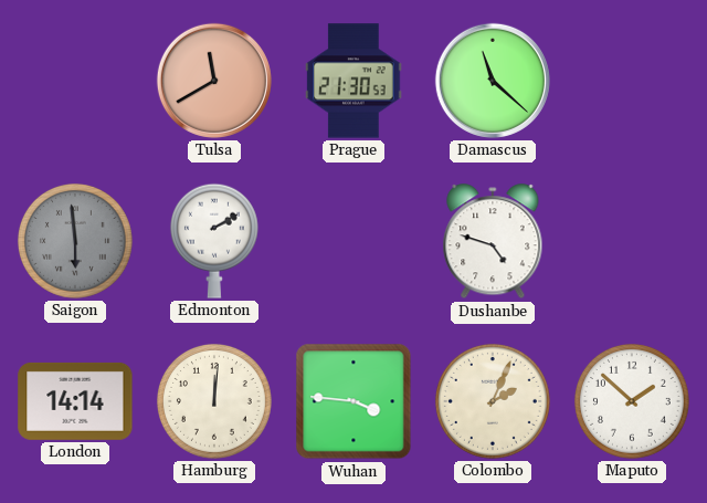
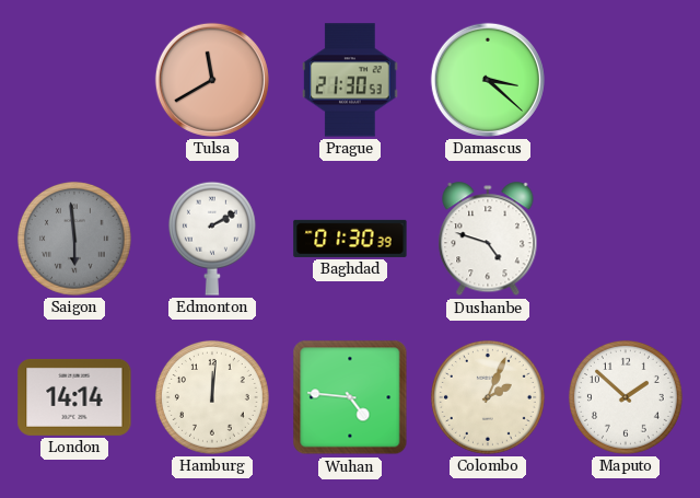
Damascus: 11:22 -> 3:22 (488, 80)
Baghdad: none -> 01:30 (350, 239)
Wuhan: 3:46 -> 4:46 (350, 397)
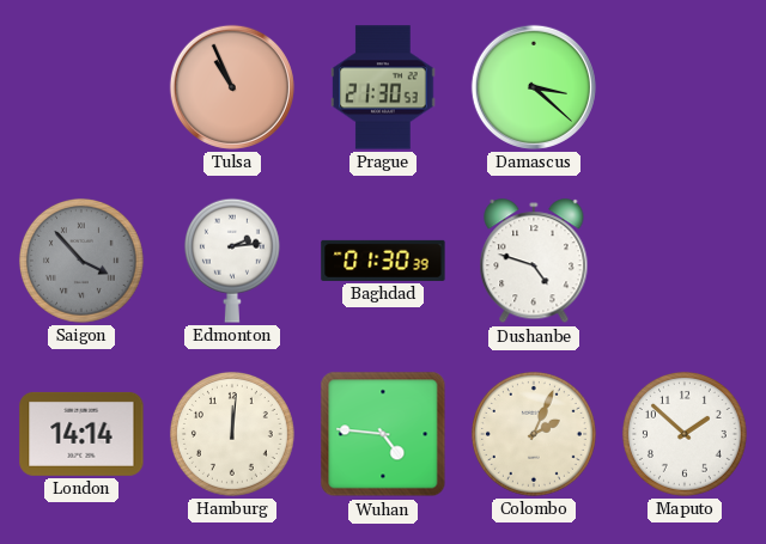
Tulsa: 11:40 -> 10:56 (232, 87)
Saigon: 5:59 -> 3:53 (81, 261)
Edmonton: 2:10 -> 2:14 (232, 261)
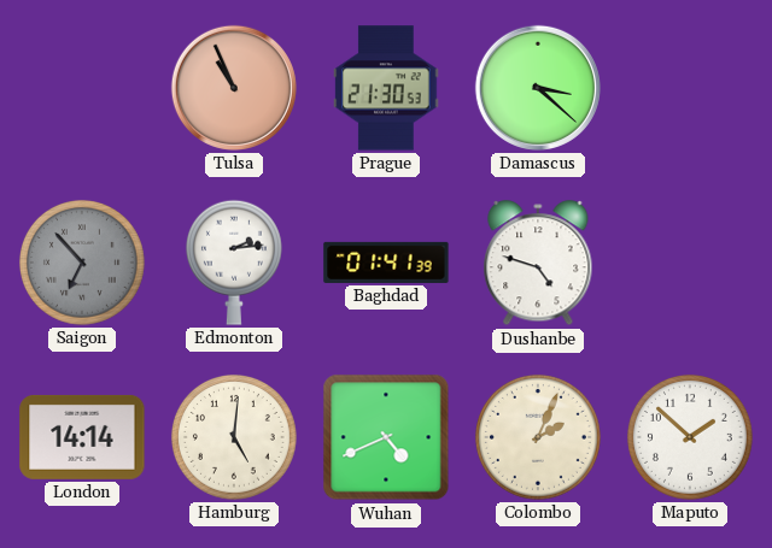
Saigon: 3:53 -> 6:53 (82, 263)
Baghdad: 01:30 -> 01:41 (386, 263)
Hamburg: 12:01 -> 5:01 (234, 437)
Wuhan: 4:46 -> 4:41 (386, 437)
